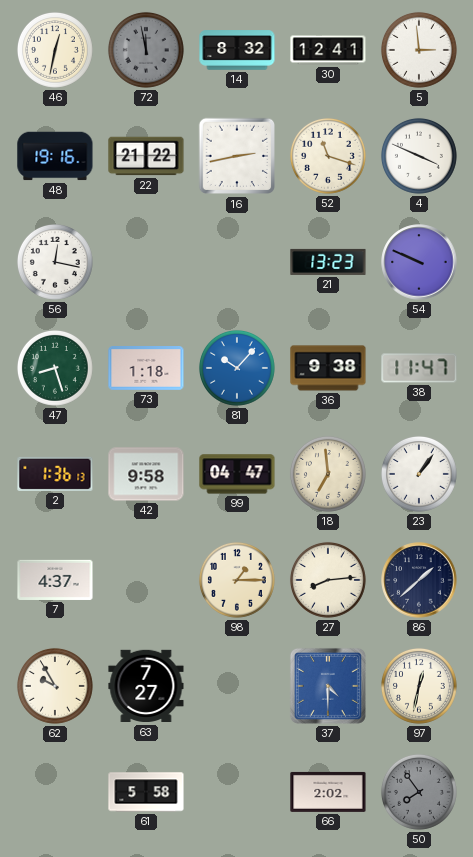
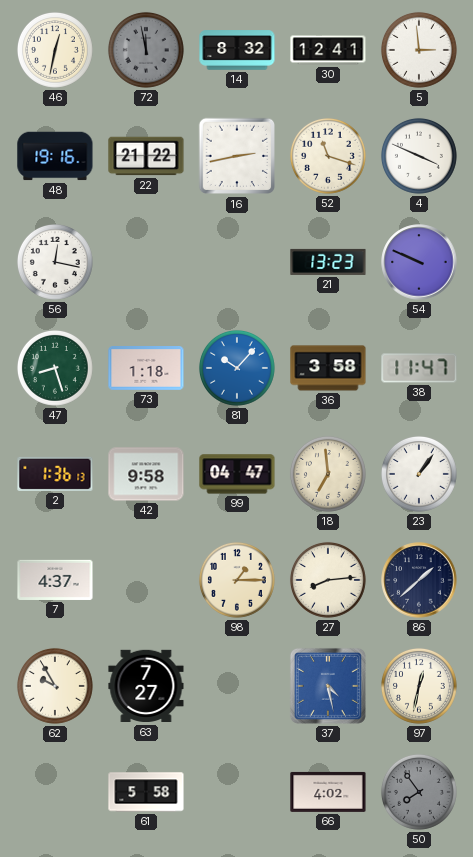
36: 9:38 -> 3:58 (328, 368)
37: 4:30 -> 4:28 (328, 686)
66: 2:02 -> 4:02 (328, 792)
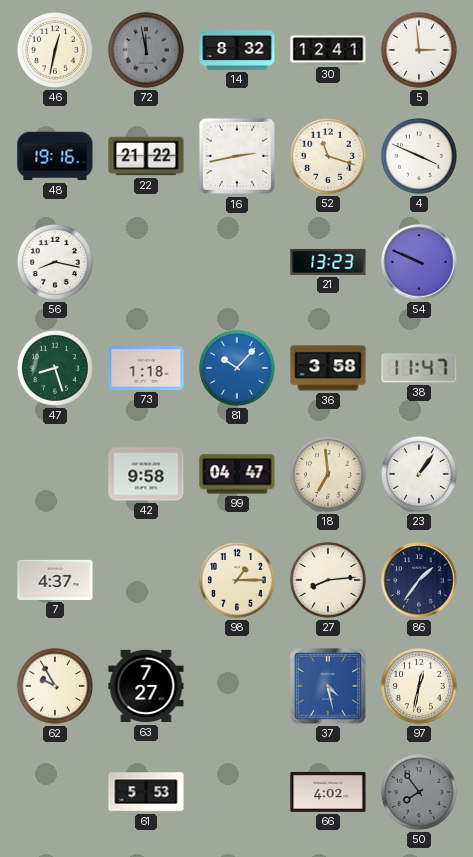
56: 12:17 -> 8:17 (55, 262)
2: 1:36 -> none (55, 474)
86: 1:38 -> 1:36 (419, 580)
61: 5:58 -> 5:53 (146, 792)
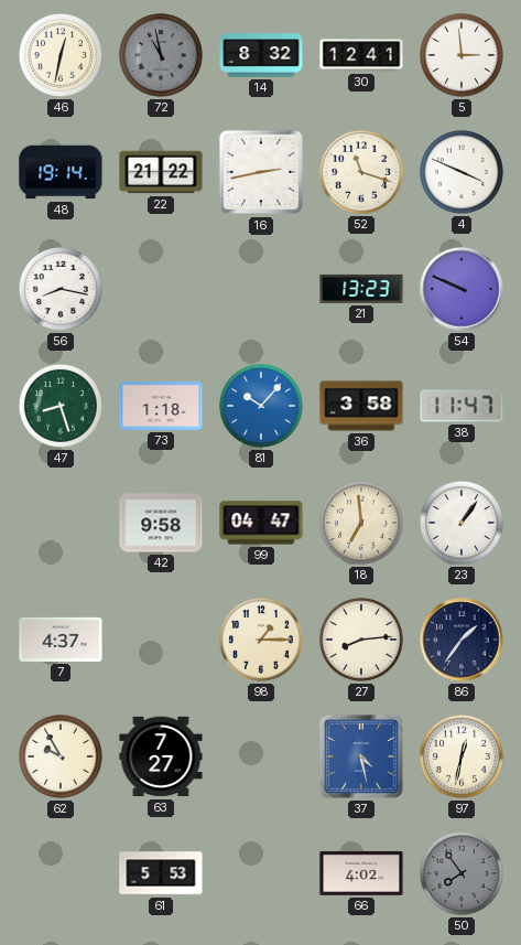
72: 11:58 -> 10:58 (161, 55)
48: 19:16 -> 19:14 (61, 172)
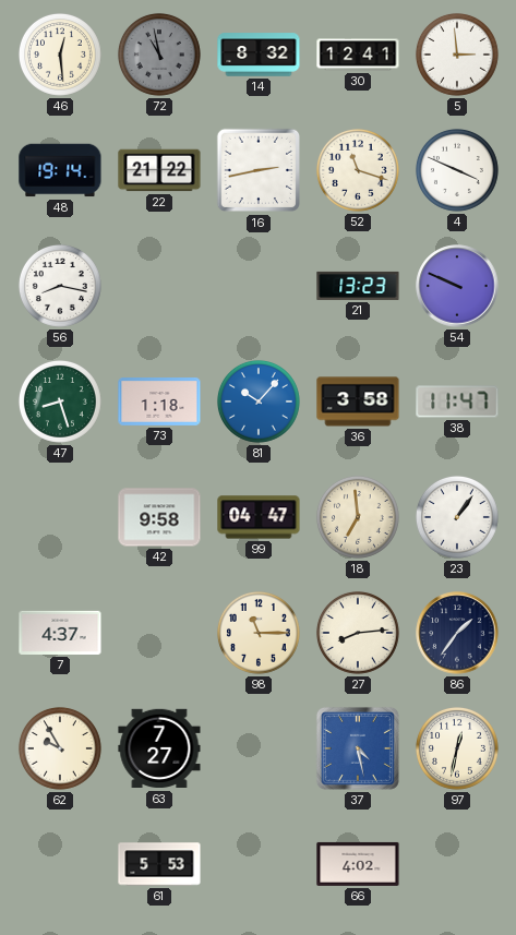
46: 12:32 -> 12:29 (60, 55)
98: 1:15 -> 11:15 (259, 633)
50: 7:54 -> none (462, 873)
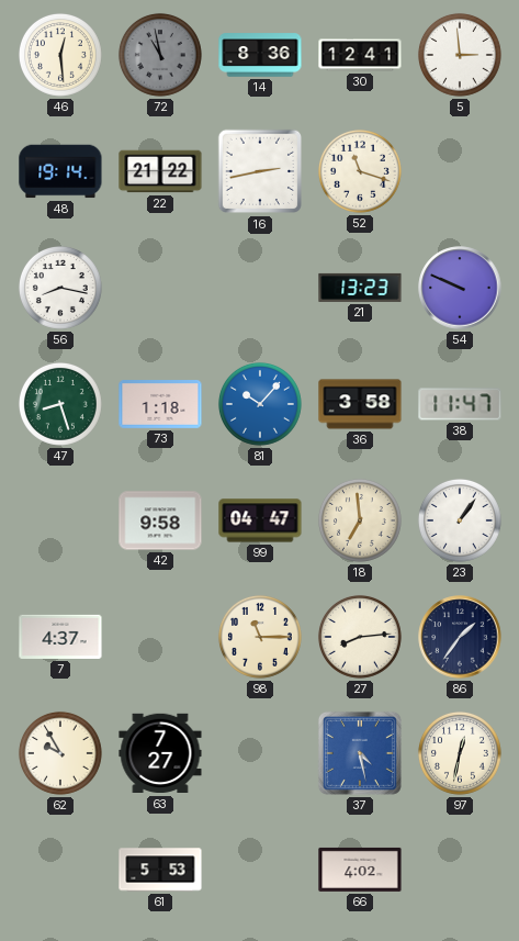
14: 8:32 -> 8:36 (260, 55)
4: 3:49 -> none (457, 170)
